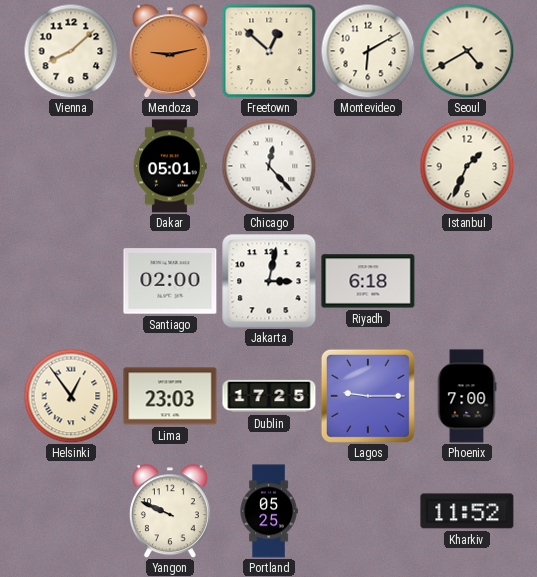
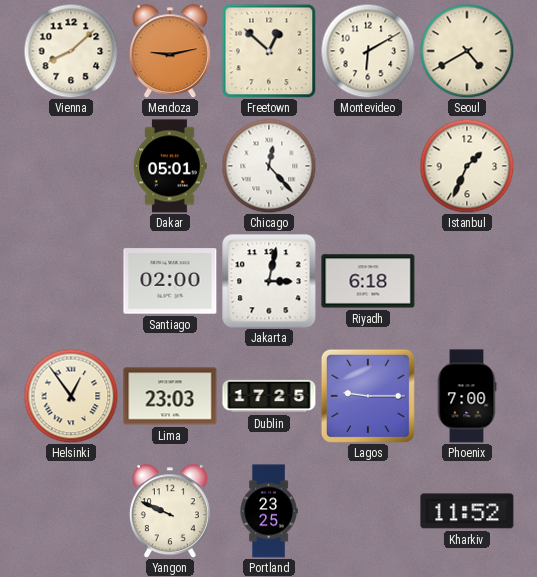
Portland: 05:25 -> 23:25 (269, 511)
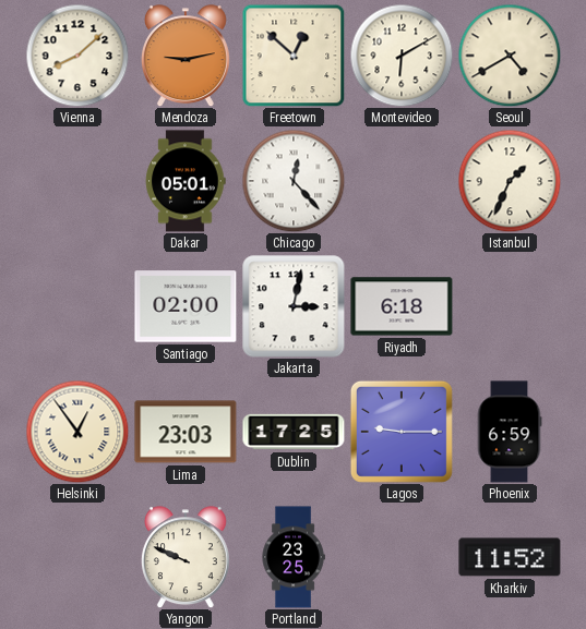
Phoenix: 7:00 -> 6:59 (510, 432)
